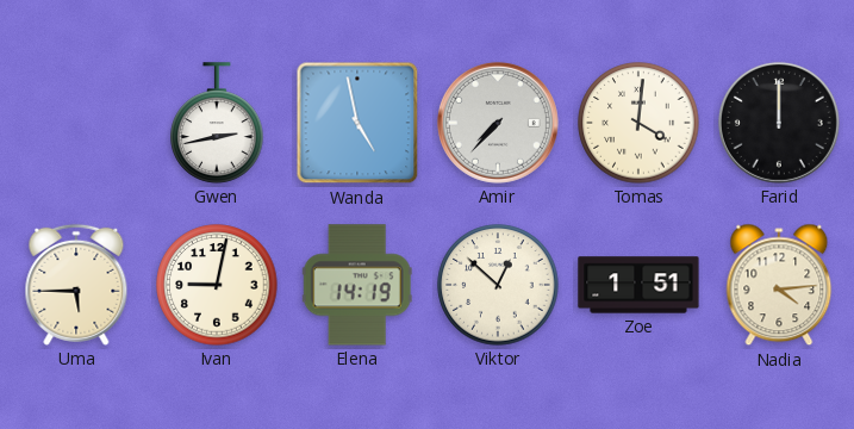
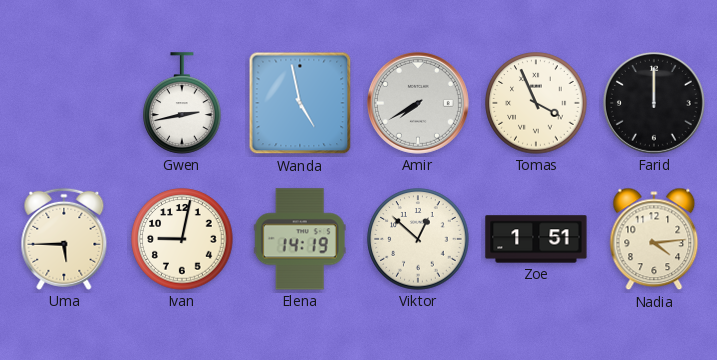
Amir: 7:37 -> 7:40 (418, 103)
Tomas: 4:01 -> 3:56 (536, 103)
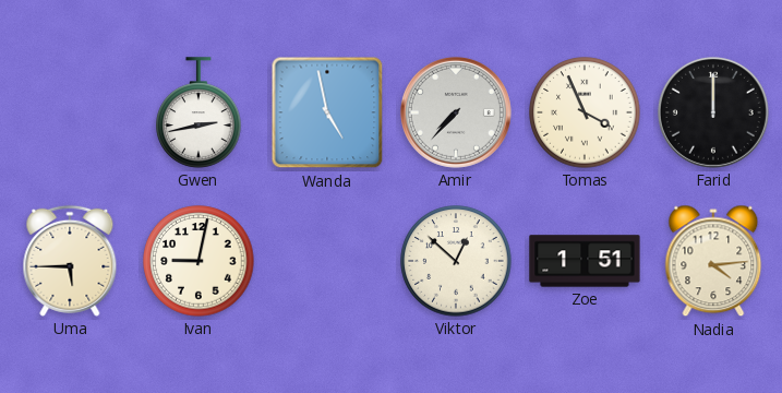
Amir: 7:40 -> 7:37 (456, 112)
Elena: 14:19 -> none (300, 239)
